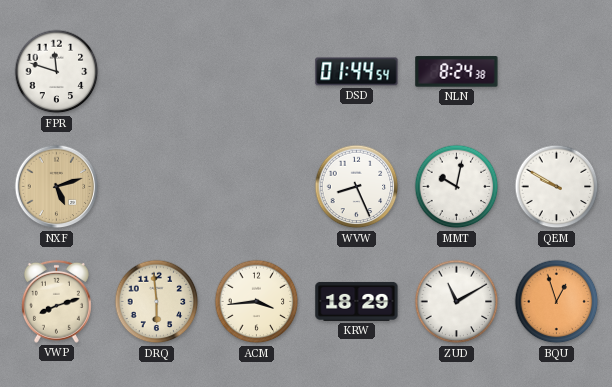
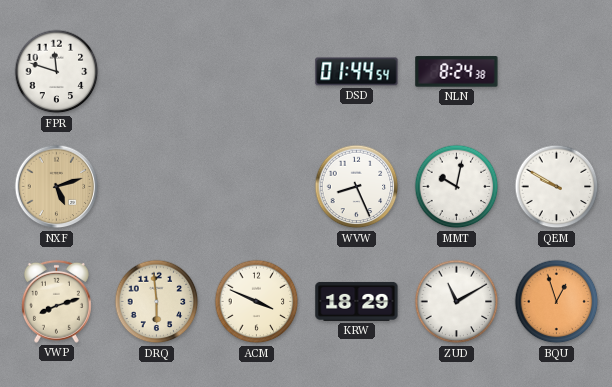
ACM: 3:44 -> 3:49 (257, 302)
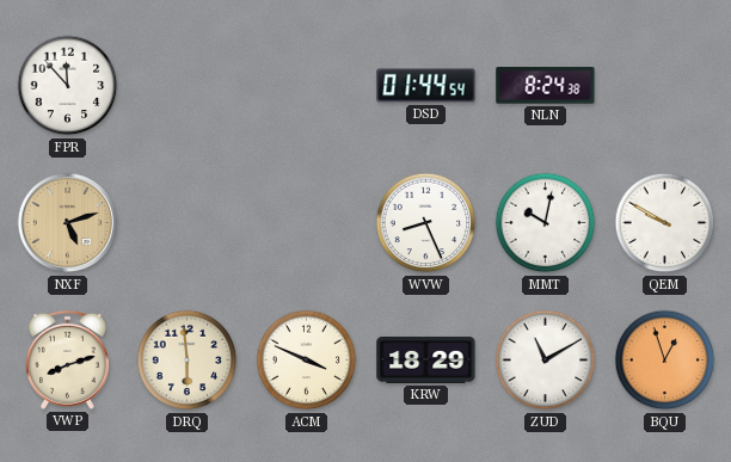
FPR: 11:48 -> 11:53 (68, 86)
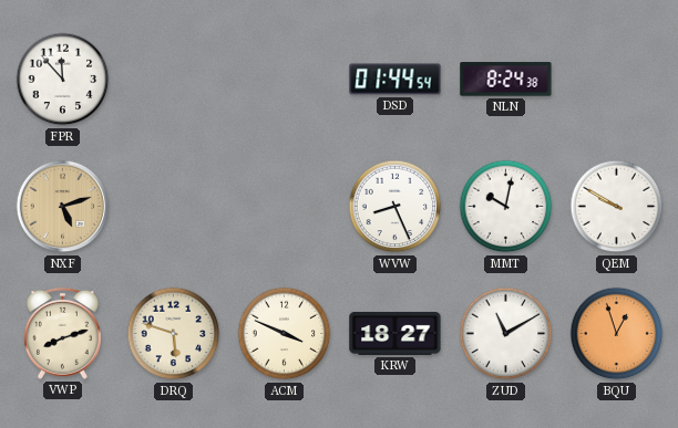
DRQ: 5:59 -> 5:48 (174, 334)
KRW: 18:29 -> 18:27 (395, 333)
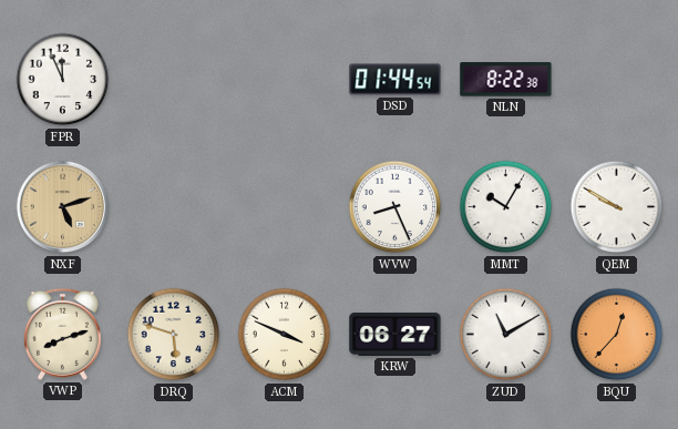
FPR: 11:53 -> 11:56 (63, 80)
NLN: 8:24 -> 8:22 (506, 80)
MMT: 10:02 -> 10:05 (506, 207)
KRW: 18:27 -> 06:27 (395, 334)
BQU: 12:57 -> 12:37 (617, 335)
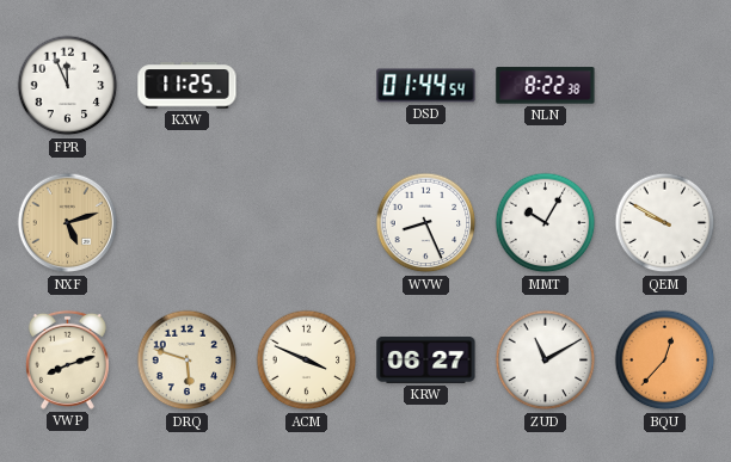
KXW: none -> 11:25 (188, 86)
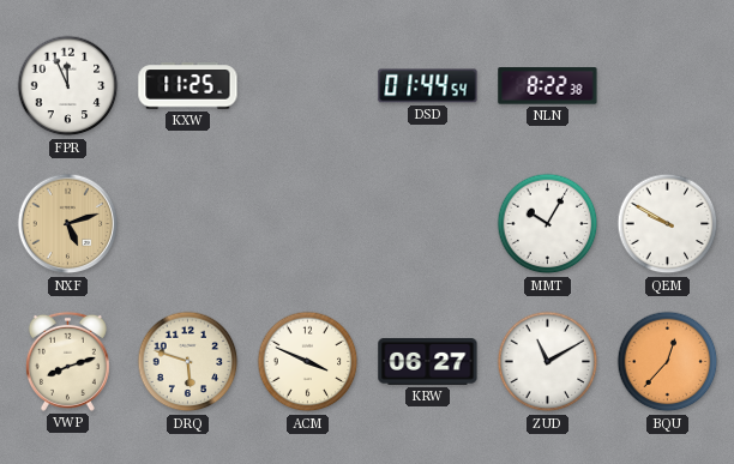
WVW: 8:26 -> none (426, 223)
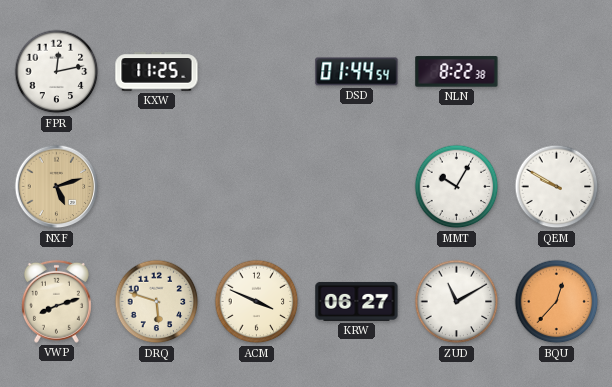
FPR: 11:56 -> 12:13 (57, 72)
